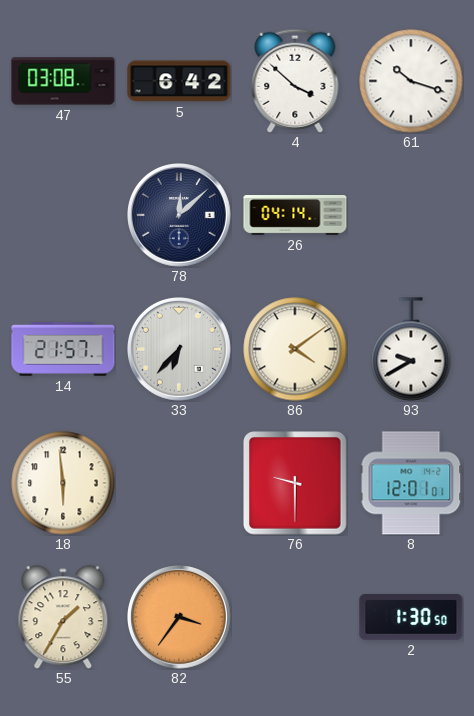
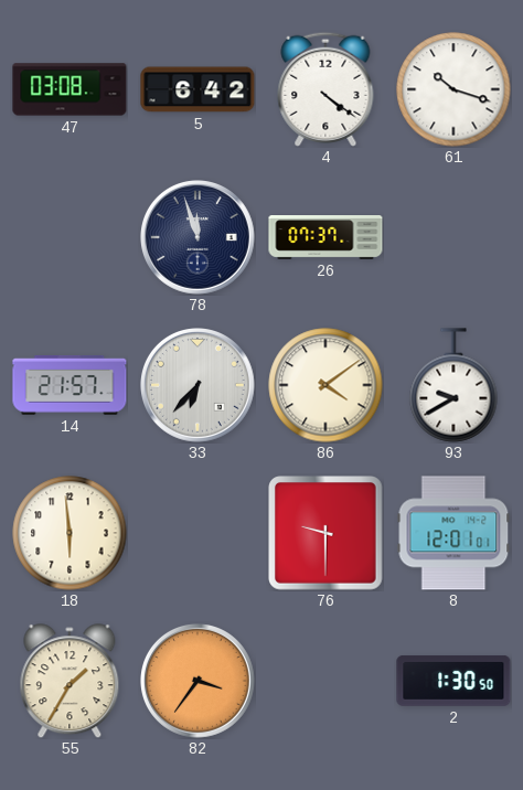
4: 3:52 -> 4:21 (325, 89)
78: 12:08 -> 11:57 (199, 238)
26: 04:14 -> 07:37 (325, 238)
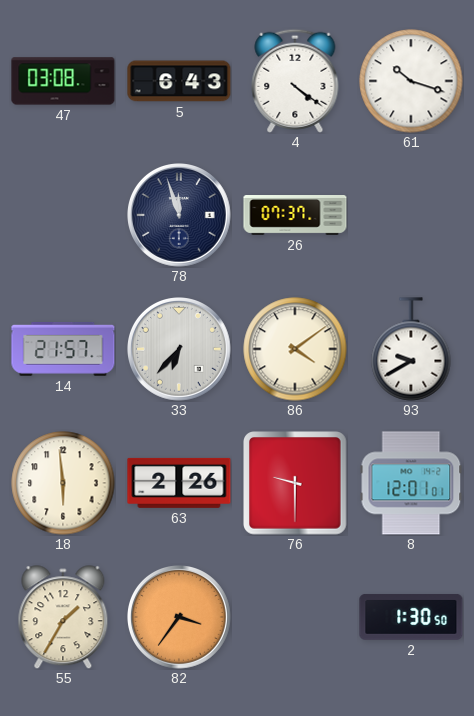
5: 6:42 -> 6:43 (179, 81)
63: none -> 2:26 (179, 483)
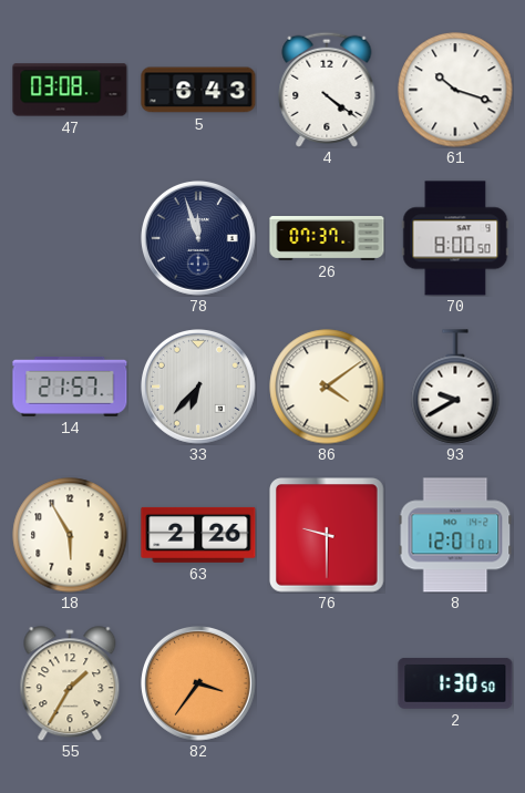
70: none -> 8:00 (455, 238)
18: 5:59 -> 5:55 (70, 535)
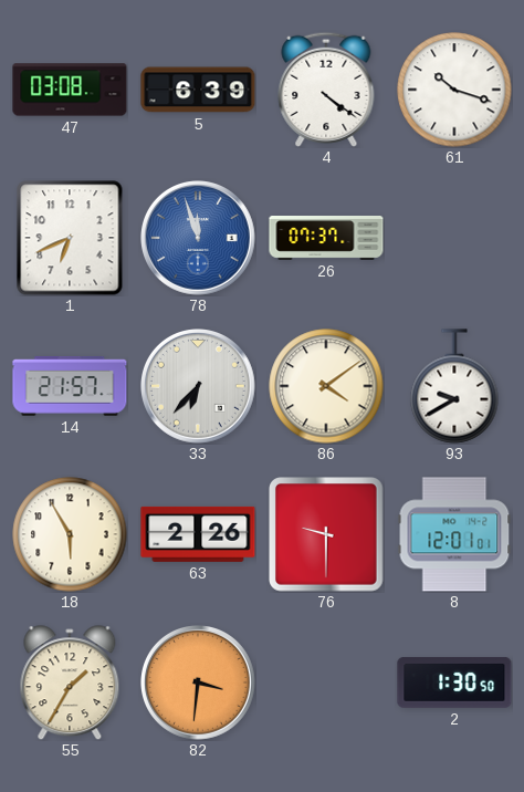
5: 6:43 -> 6:39 (198, 90)
1: none -> 6:41 (70, 238)
78 dial: navy -> blue (199, 239)
70: 8:00 -> none (455, 238)
82: 3:36 -> 3:31 (199, 684)
